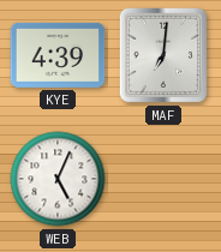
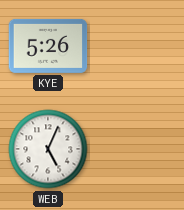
KYE: 4:39 -> 5:26 (48, 46)
MAF: 7:01 -> none (162, 55)
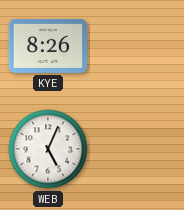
KYE: 5:26 -> 8:26 (48, 46)
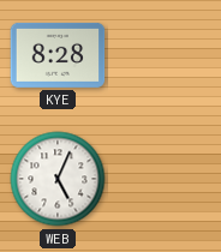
KYE: 8:26 -> 8:28 (58, 55)
